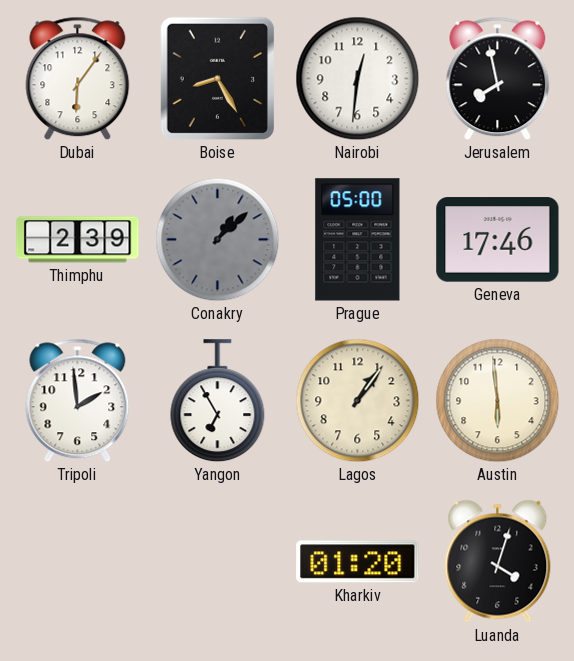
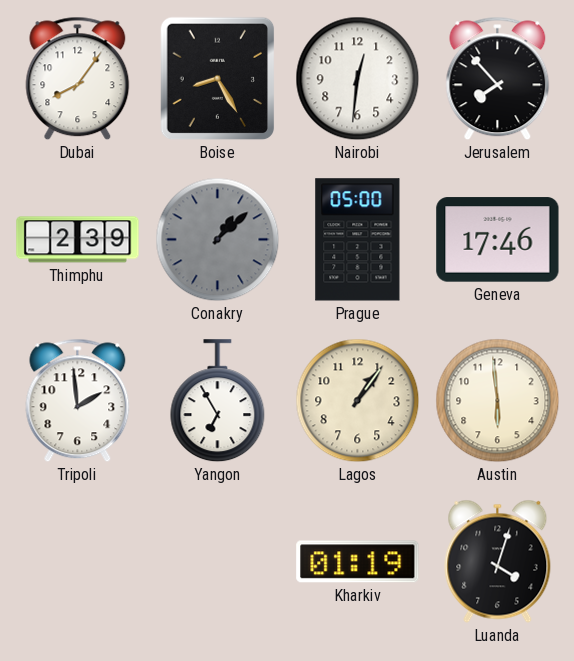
Dubai: 6:06 -> 8:06 (78, 79)
Jerusalem: 7:58 -> 7:53 (498, 79)
Kharkiv: 01:20 -> 01:19 (358, 562)
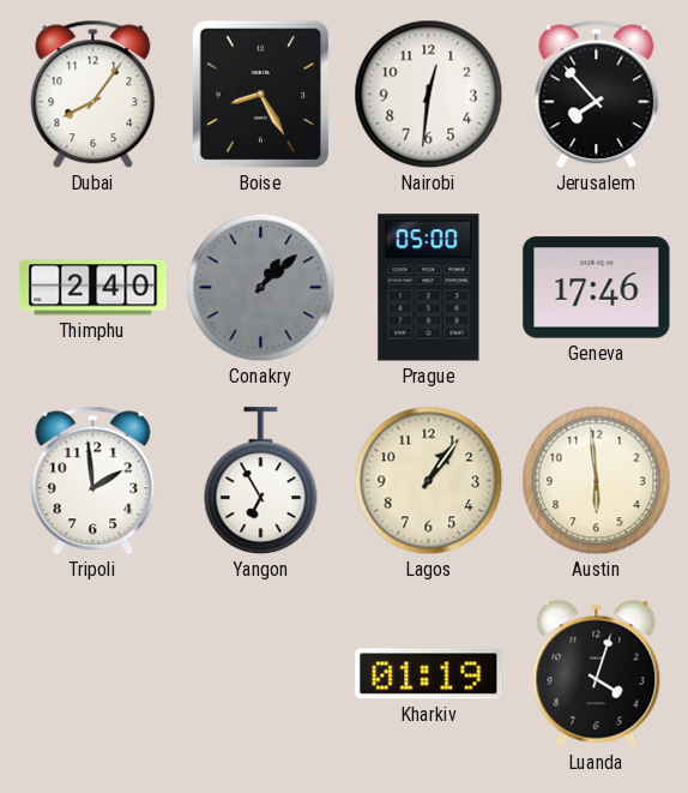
Thimphu: 2:39 -> 2:40 (93, 288)
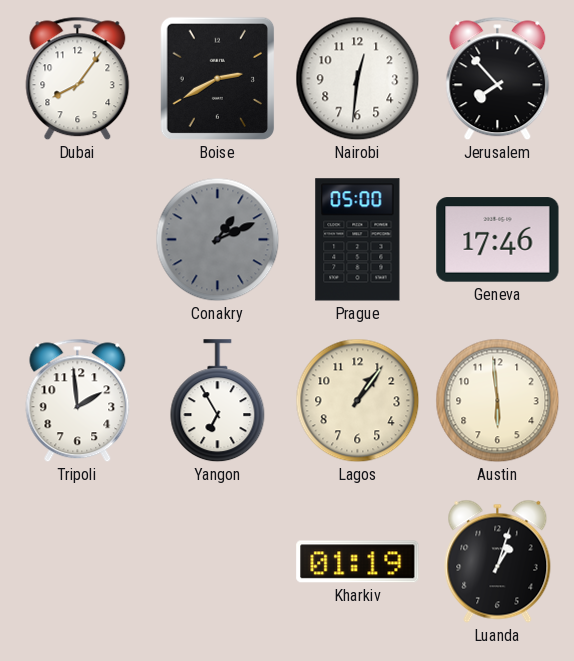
Boise: 8:25 -> 2:40 (218, 79)
Thimphu: 2:40 -> none (93, 288)
Conakry: 1:08 -> 1:11 (218, 240)
Luanda: 4:03 -> 1:03 (498, 561)
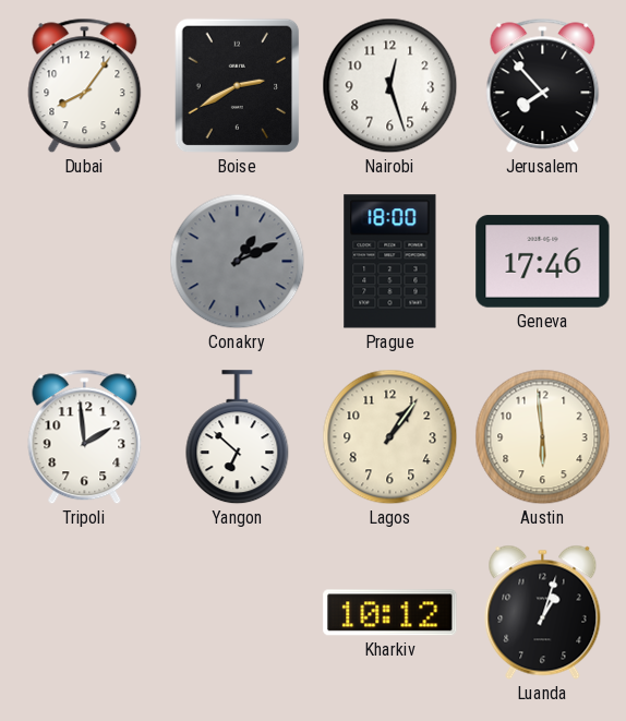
Nairobi: 12:31 -> 12:27 (390, 86)
Prague: 05:00 -> 18:00 (390, 262)
Yangon: 6:55 -> 6:52 (238, 437)
Kharkiv: 01:19 -> 10:12 (390, 613)
